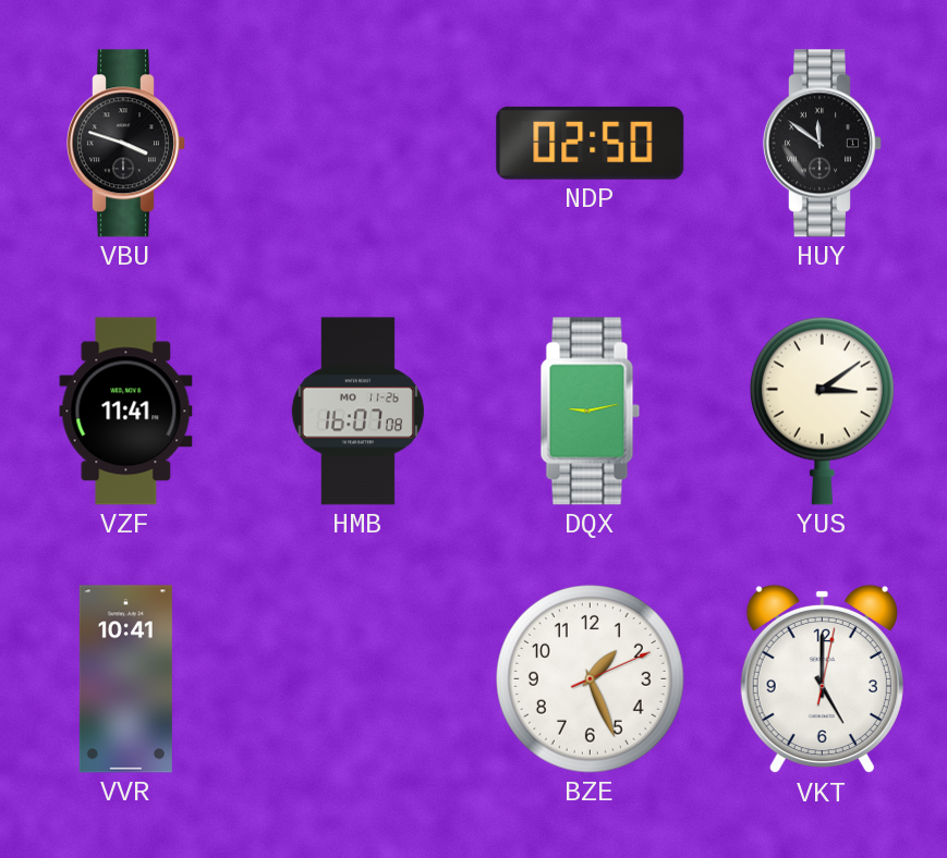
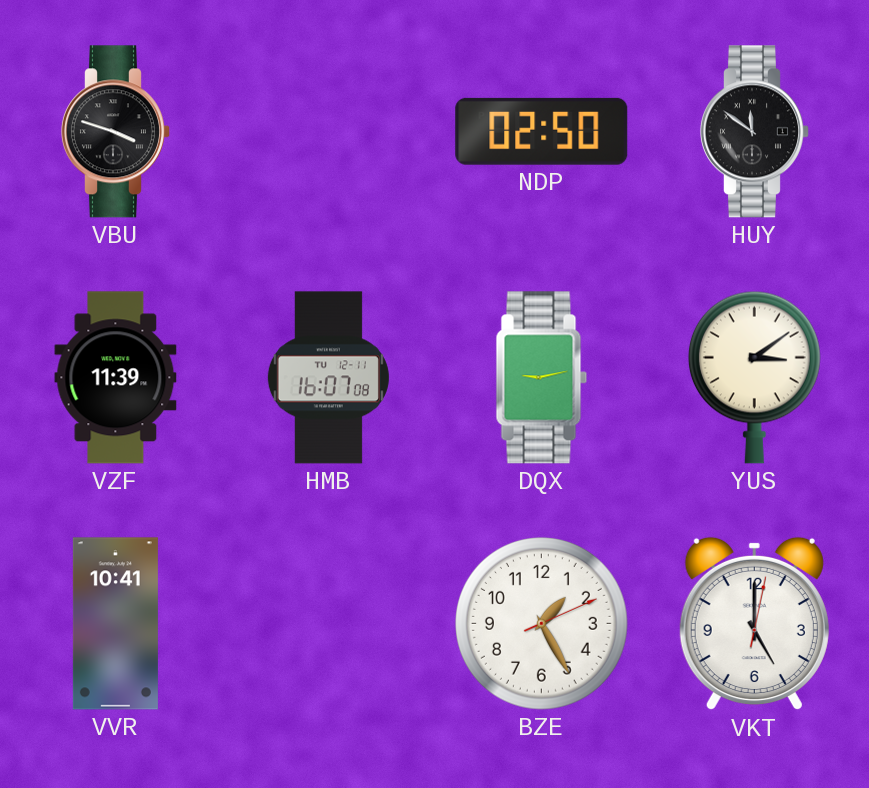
VZF: 11:41 -> 11:39 (116, 378)
HMB date: MO 11-26 -> TU 12-11 (328, 378)
BZE: 1:26 -> 1:25 (541, 623)
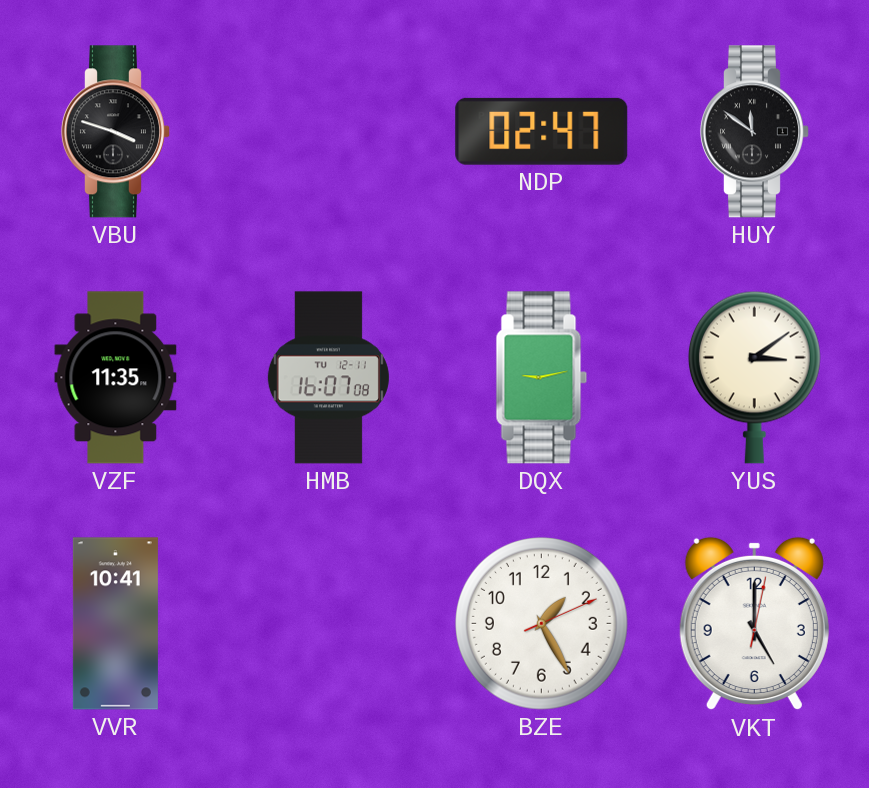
NDP: 02:50 -> 02:47 (542, 131)
VZF: 11:39 -> 11:35 (116, 378)
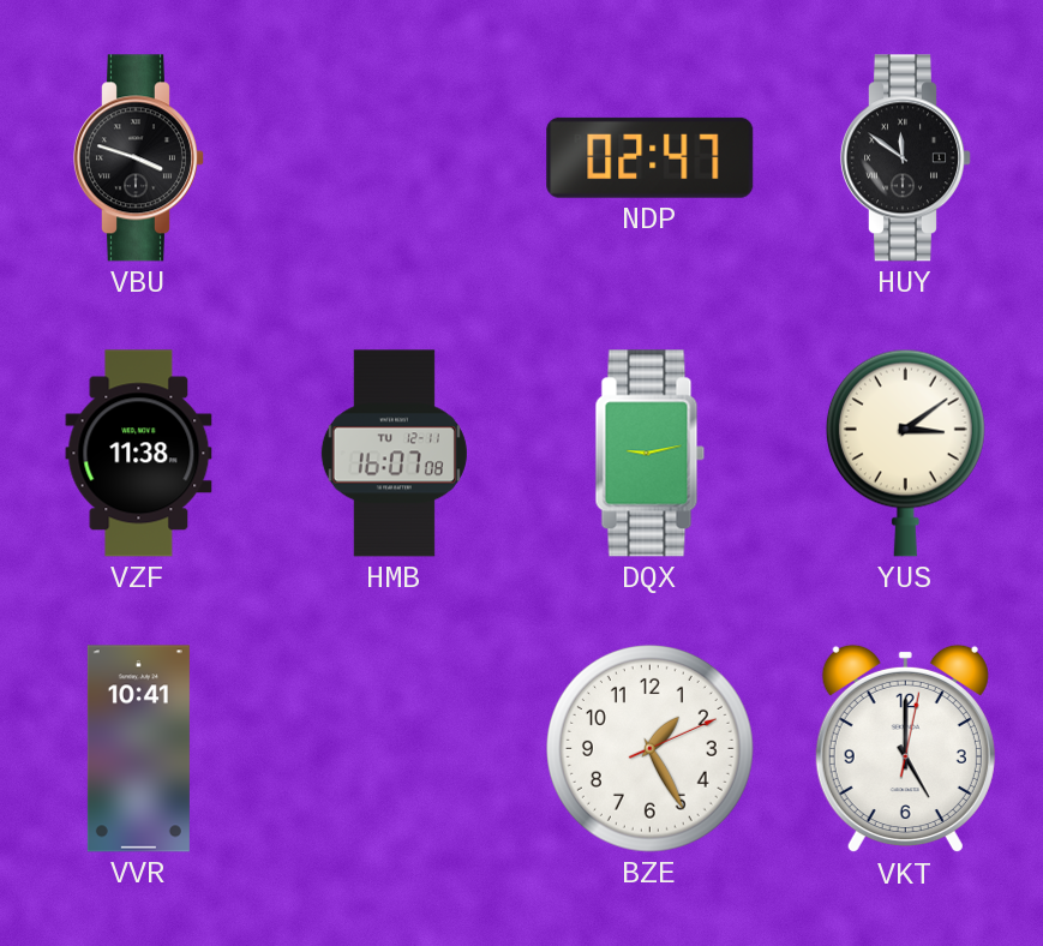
VZF: 11:35 -> 11:38 (139, 454)
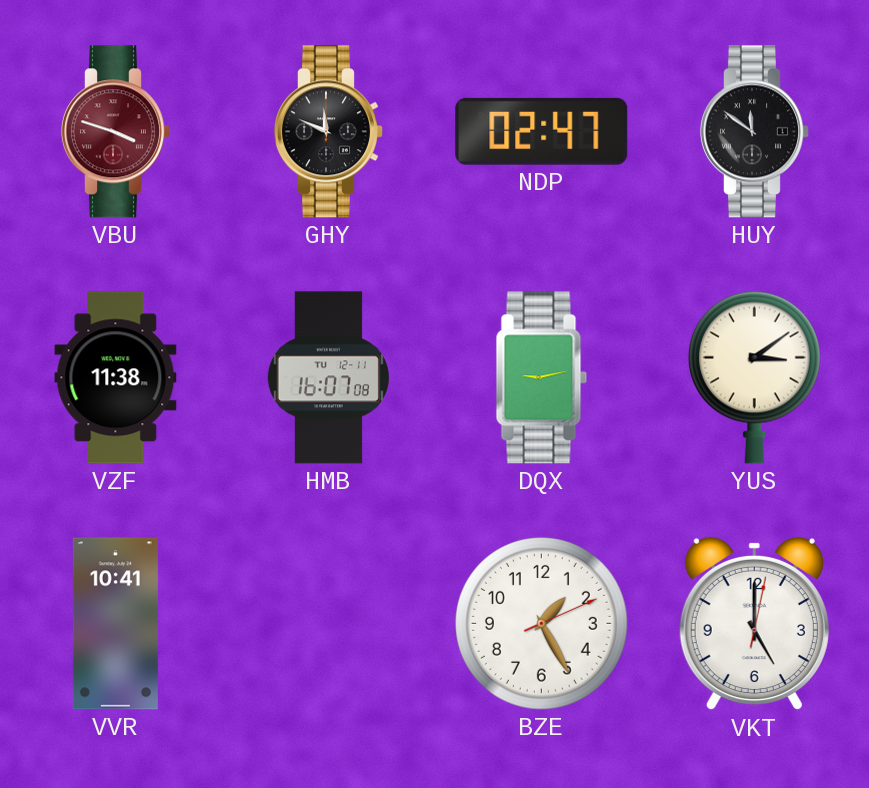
VBU dial: black -> burgundy (115, 132)
GHY: none -> 11:49 (328, 132)
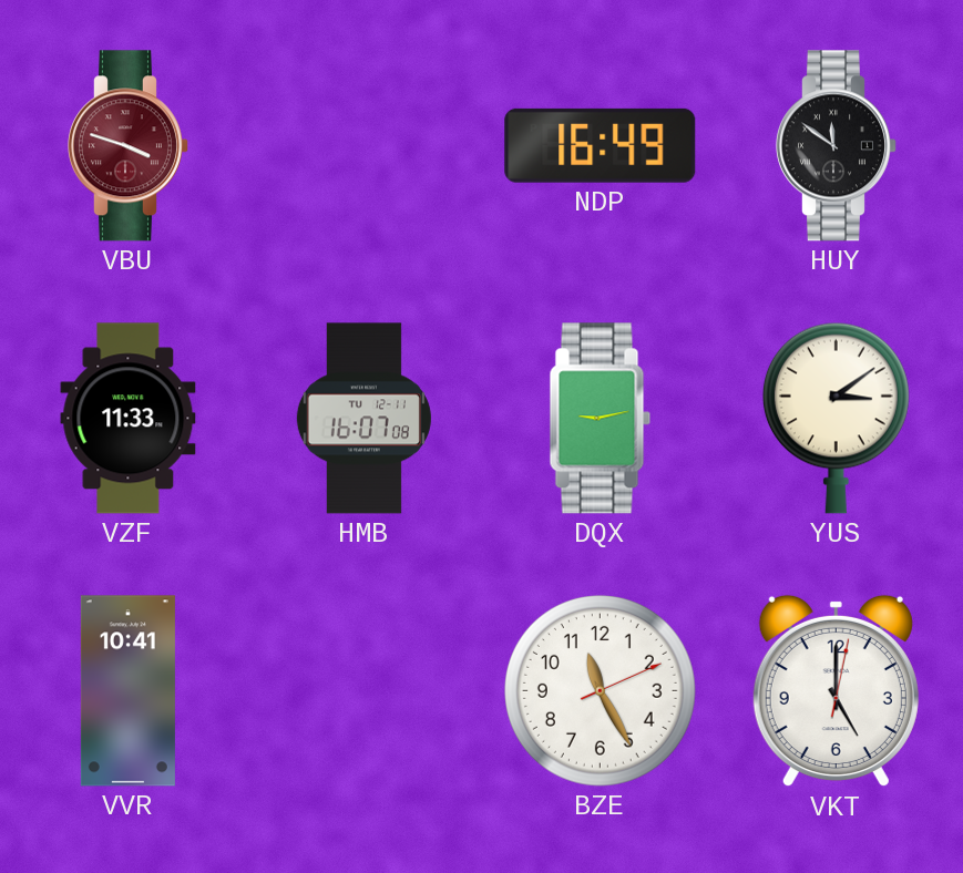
GHY: 11:49 -> none (328, 132)
NDP: 02:47 -> 16:49 (601, 145)
VZF: 11:38 -> 11:33 (129, 419)
BZE: 1:25 -> 11:25 (600, 690)
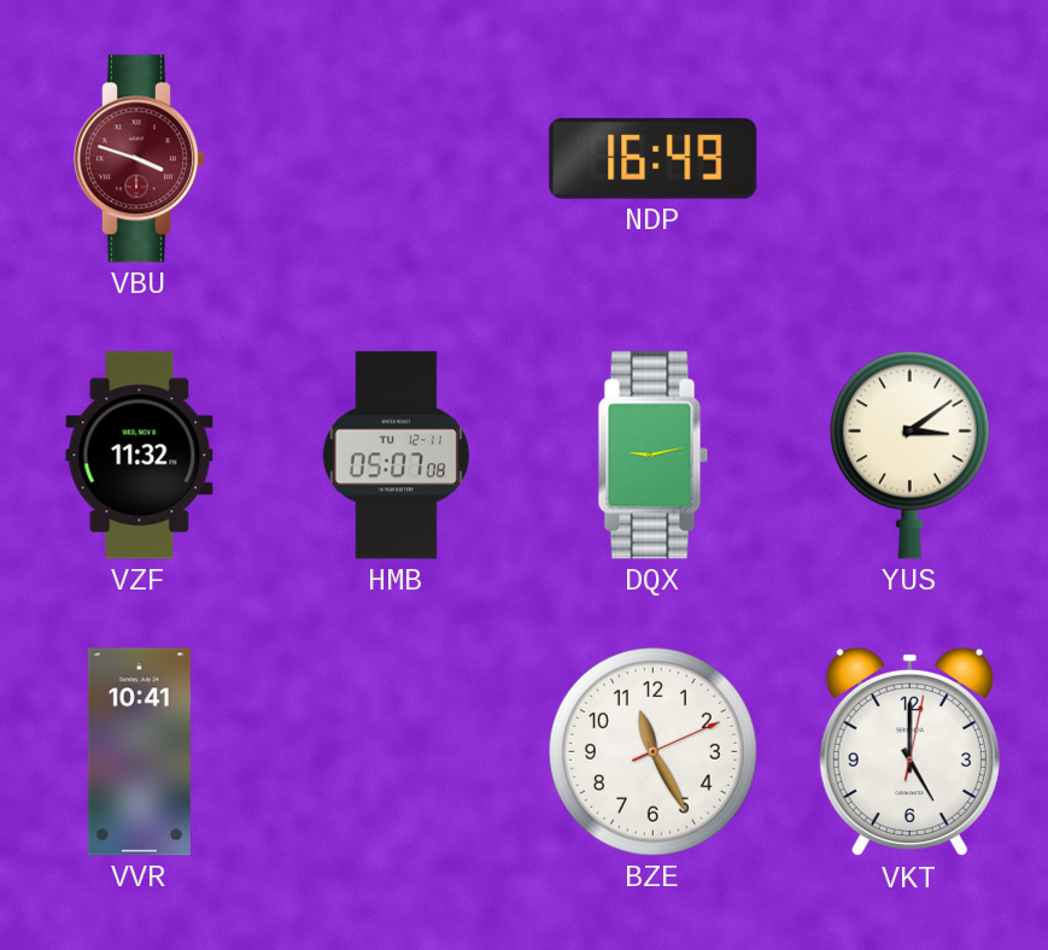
HUY: 11:51 -> none (836, 146)
VZF: 11:33 -> 11:32 (140, 456)
HMB: 16:07 -> 05:07 (396, 456)
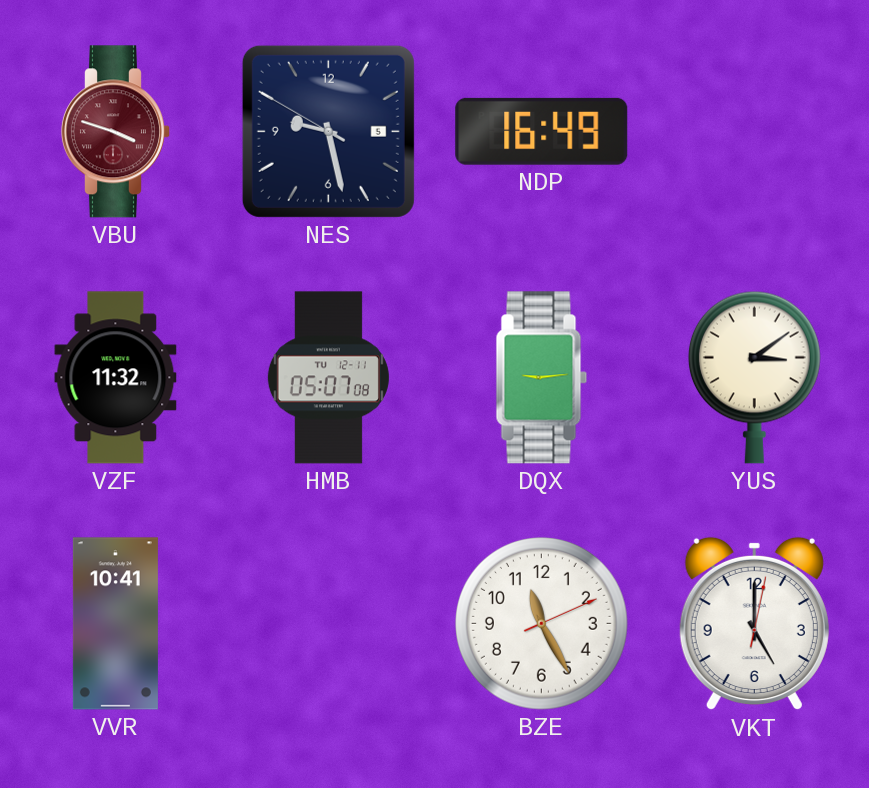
NES: none -> 9:27 (328, 131)
DQX: 9:13 -> 9:14 (542, 378)
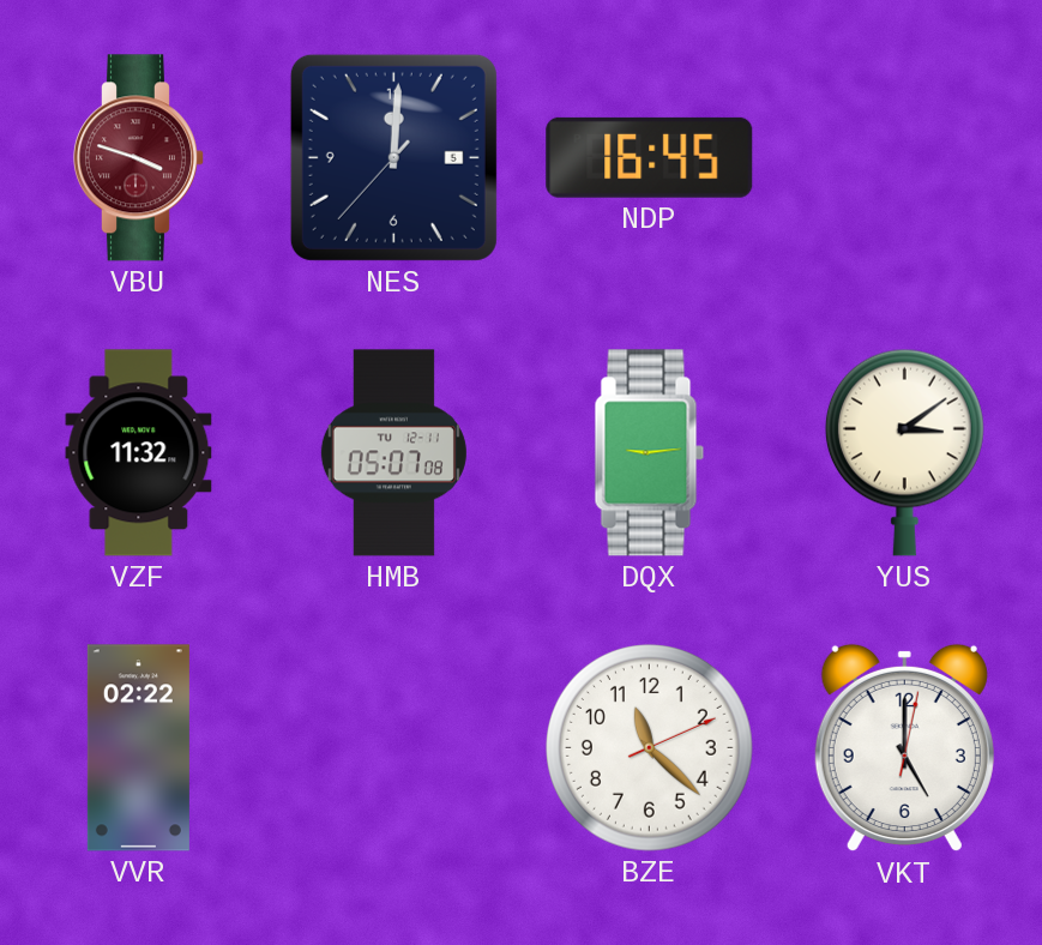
NES: 9:27 -> 12:00 (393, 157)
NDP: 16:49 -> 16:45 (650, 157)
VVR: 10:41 -> 02:22 (138, 748)
BZE: 11:25 -> 11:22 (649, 747)
